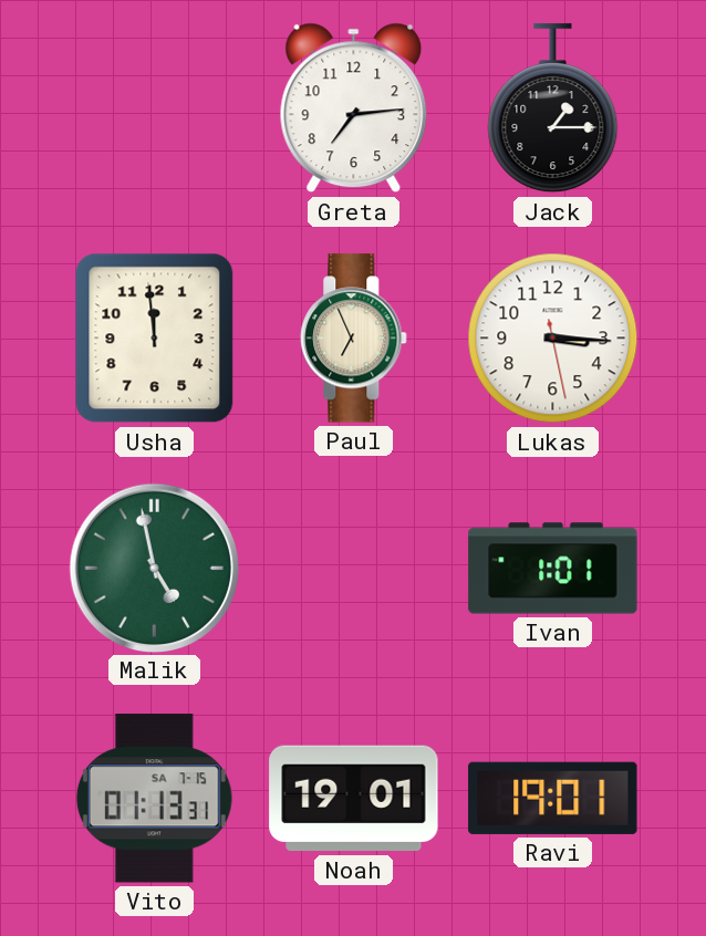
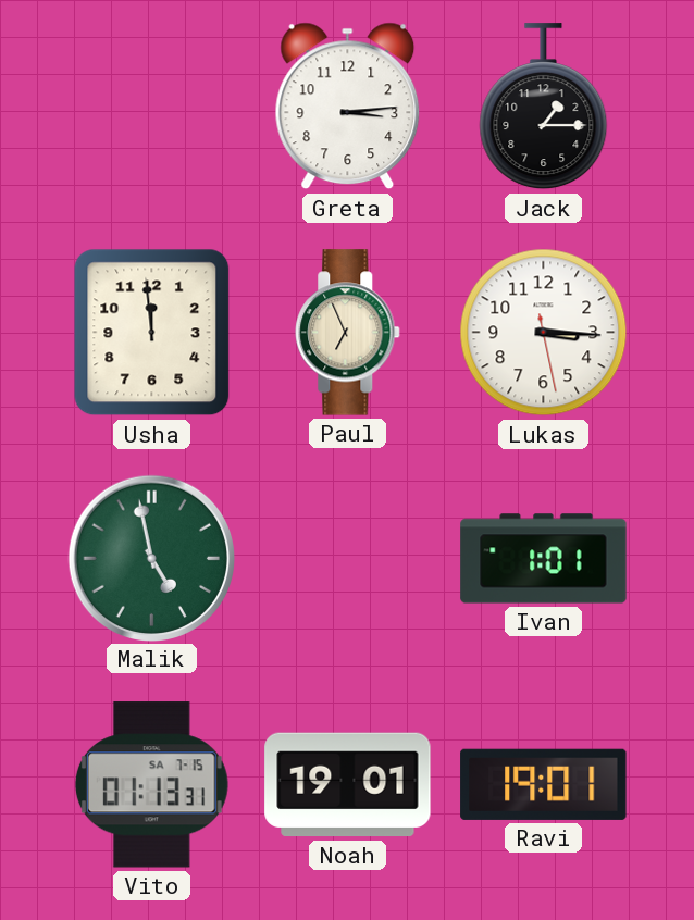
Greta: 7:14 -> 3:14 (348, 107)
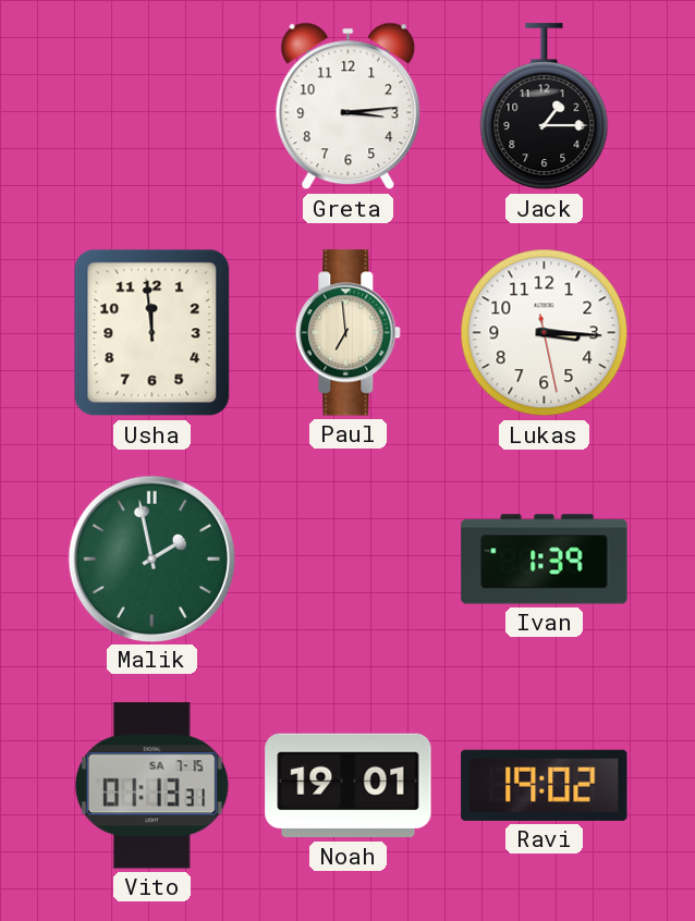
Paul: 6:56 -> 6:59 (349, 333)
Malik: 4:58 -> 1:58 (151, 558)
Ivan: 1:01 -> 1:39 (545, 560)
Ravi: 19:01 -> 19:02 (545, 785)
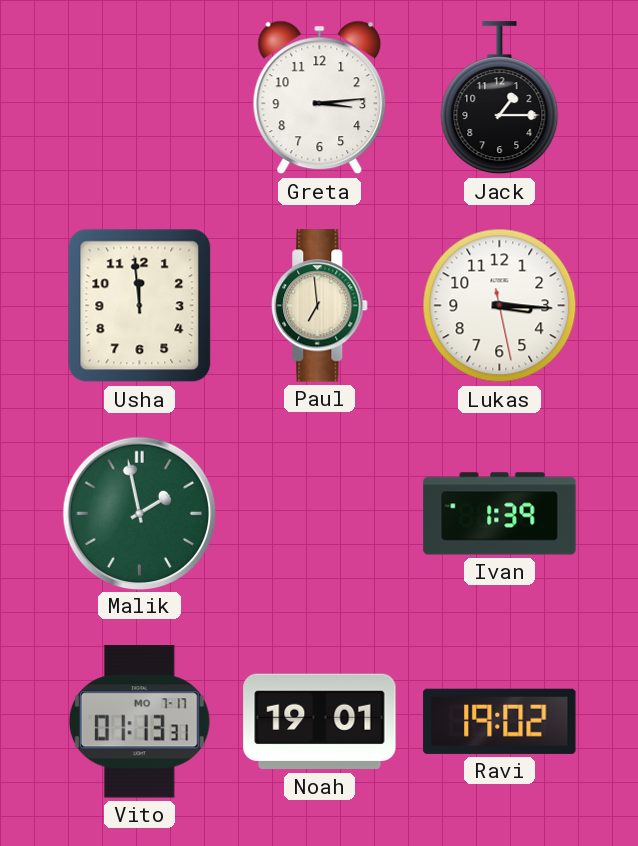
Vito date: SA 7-15 -> MO 7-17 (139, 722)
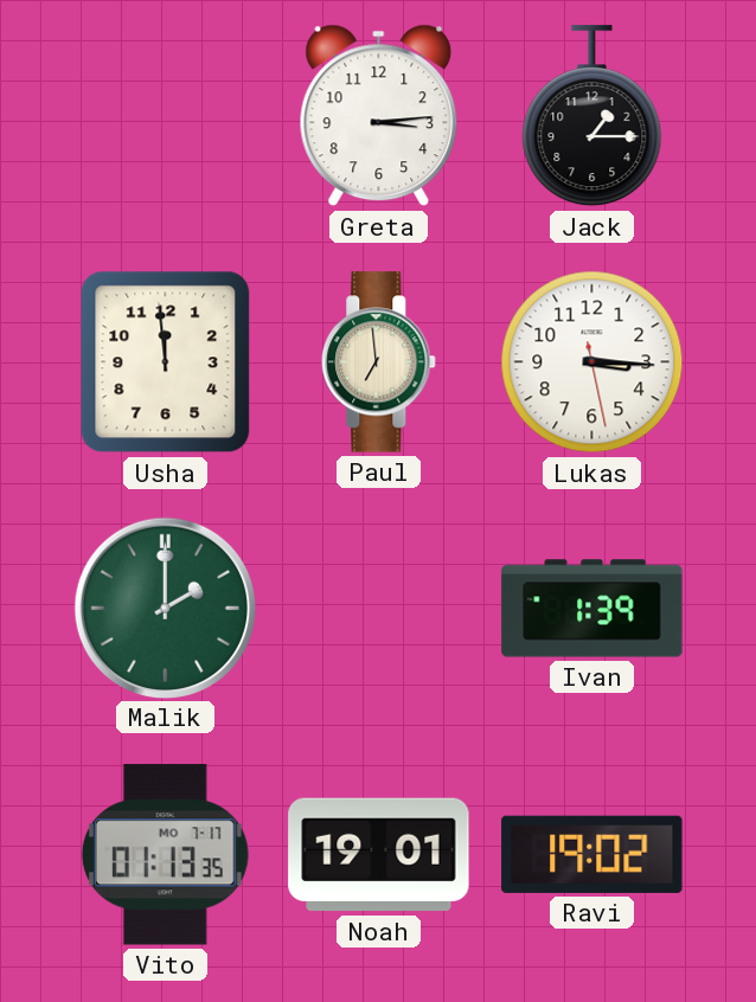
Malik: 1:58 -> 2:00 (165, 608)
Vito: 01:13:31 -> 01:13:35 (165, 855)
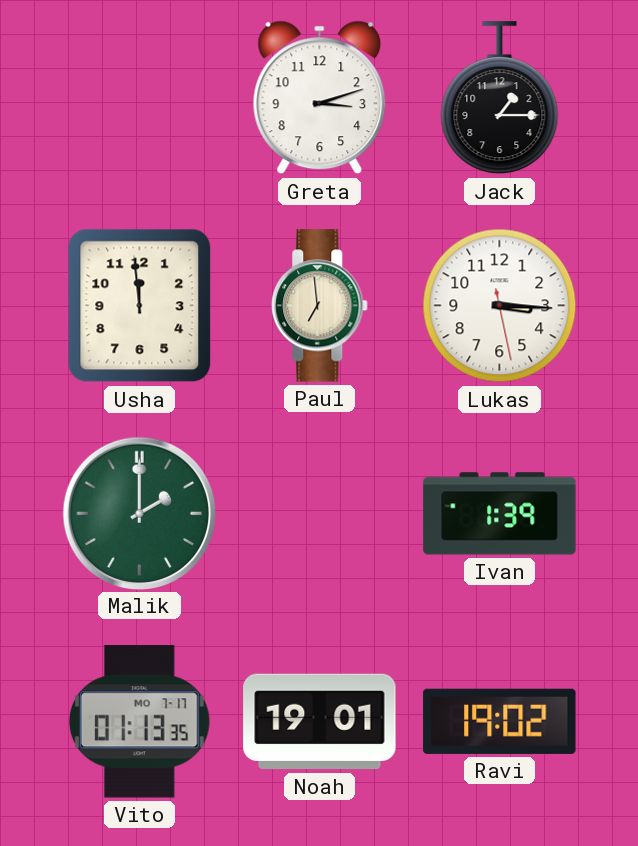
Greta: 3:14 -> 3:12 (320, 98)
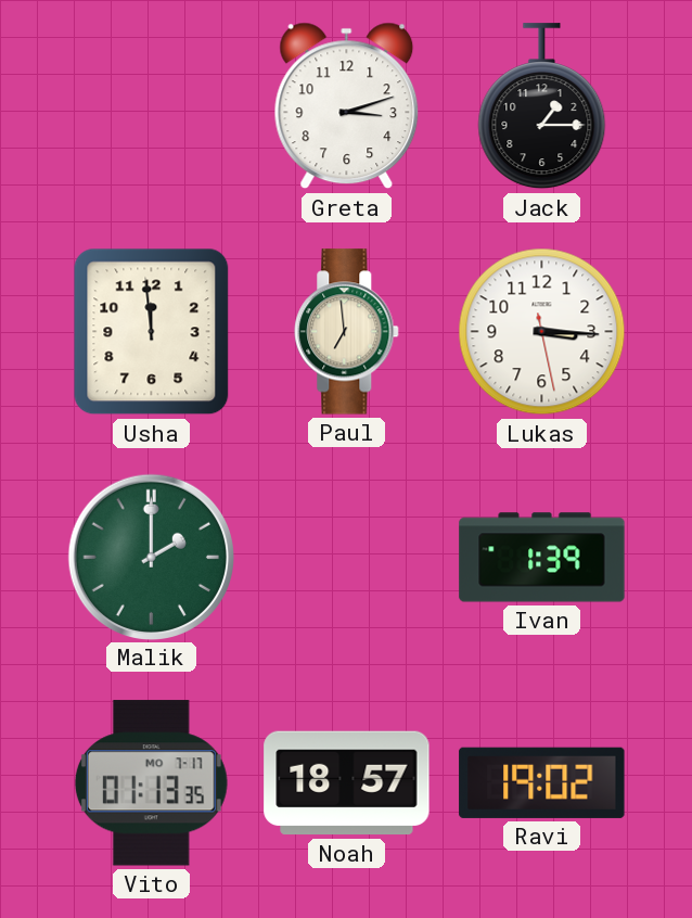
Noah: 19:01 -> 18:57 (347, 783)
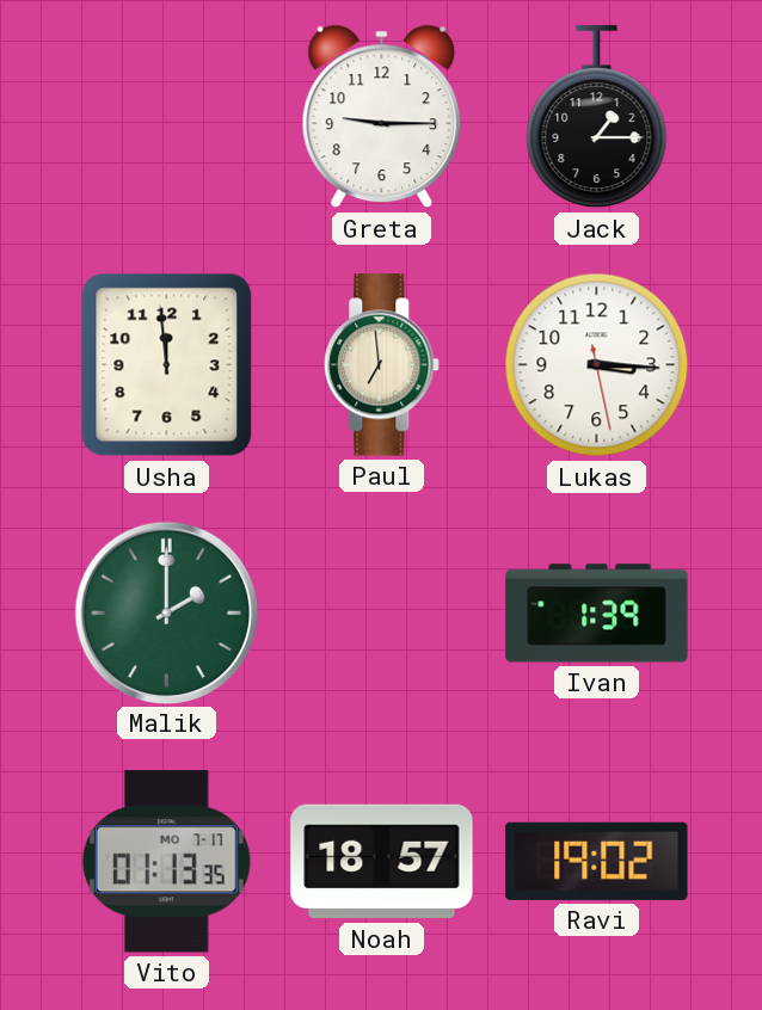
Greta: 3:12 -> 9:15 (382, 117)
